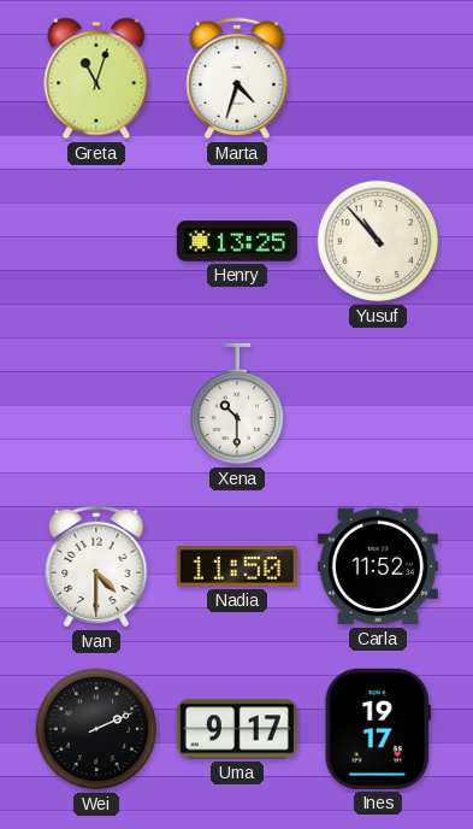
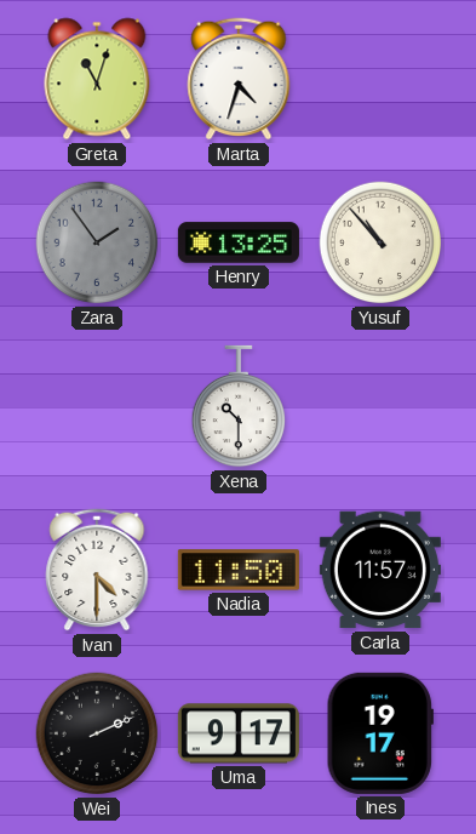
Zara: none -> 1:54 (97, 242)
Carla: 11:52 -> 11:57 (380, 570)
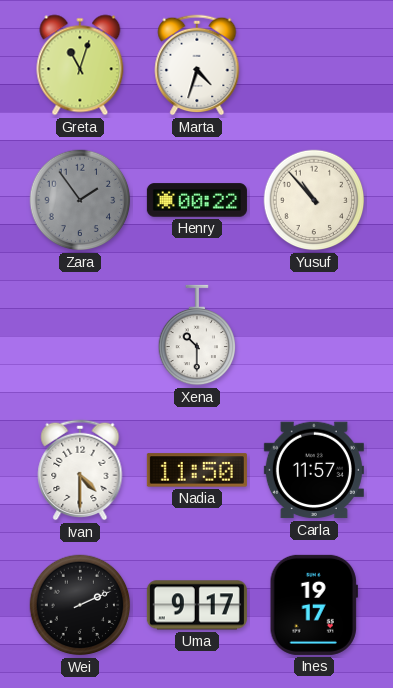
Henry: 13:25 -> 00:22 (197, 200)
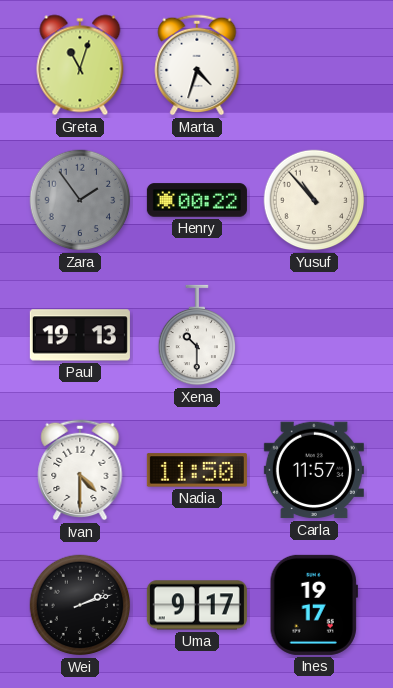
Paul: none -> 19:13 (80, 335)
Wei: 2:11 -> 2:12 (80, 605)
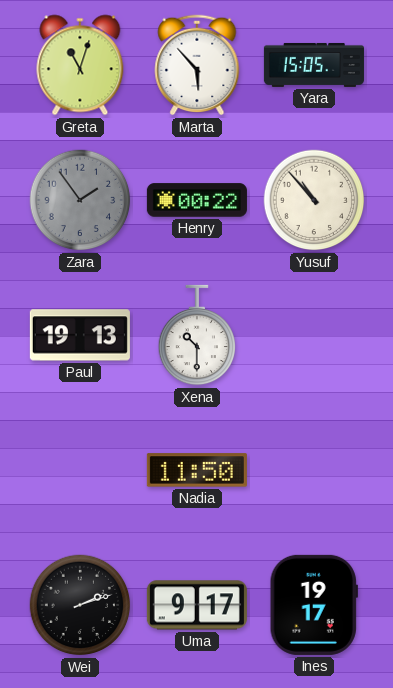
Marta: 4:33 -> 5:53 (197, 65)
Yara: none -> 15:05 (314, 65)
Ivan: 4:30 -> none (80, 470)
Carla: 11:57 -> none (314, 470)
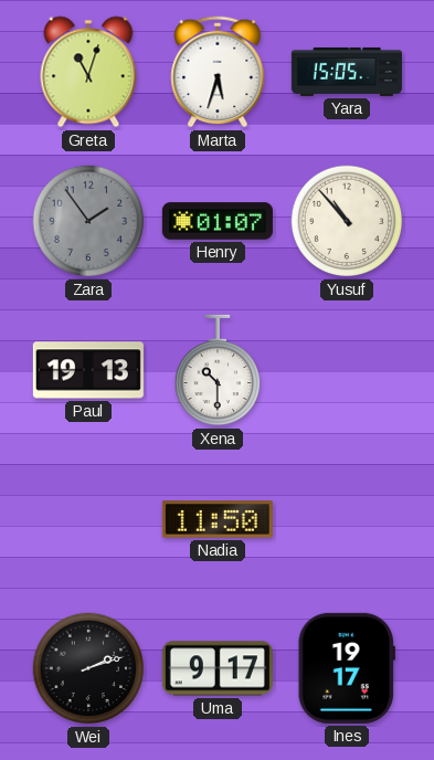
Marta: 5:53 -> 5:33 (218, 72)
Henry: 00:22 -> 01:07 (218, 221)
